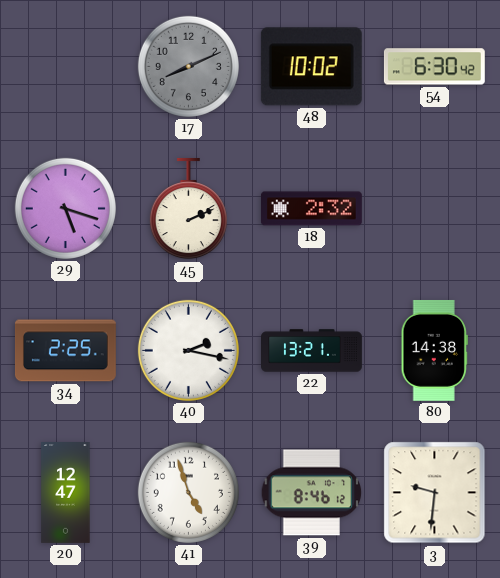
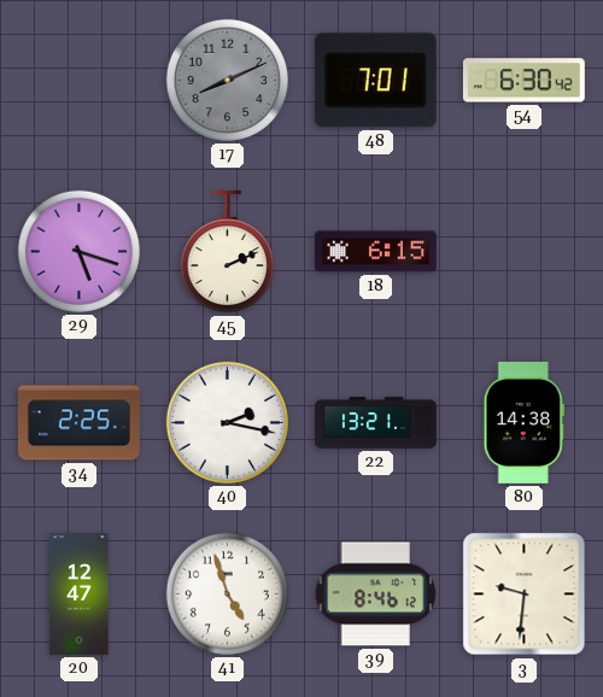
48: 10:02 -> 7:01 (375, 81)
18: 2:32 -> 6:15 (375, 252)
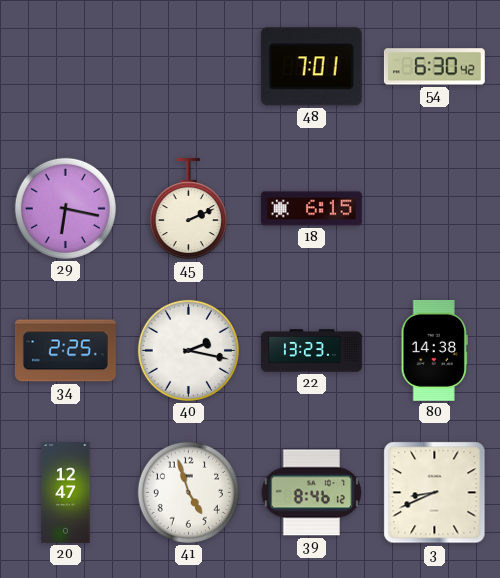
17: 8:11 -> none (227, 80)
29: 5:18 -> 6:17 (65, 208)
22: 13:21 -> 13:23 (312, 351)
3: 9:31 -> 8:41 (435, 493)
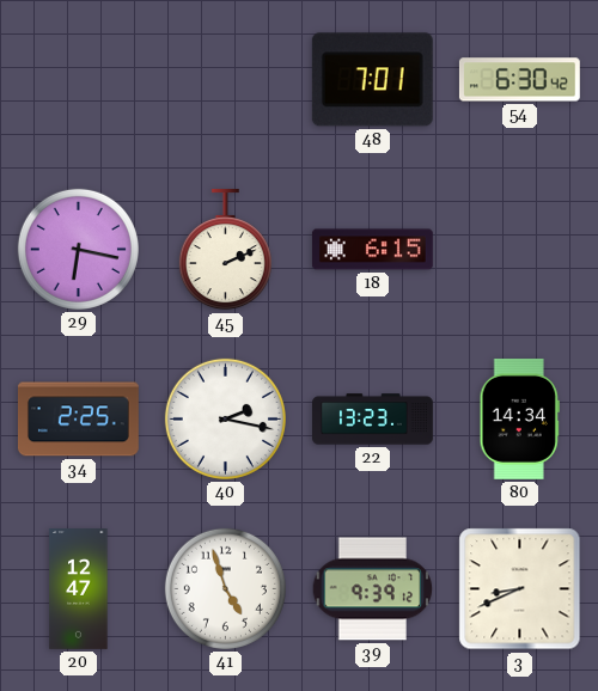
80: 14:38 -> 14:34 (519, 418)
39: 8:46 -> 9:39 (373, 589)
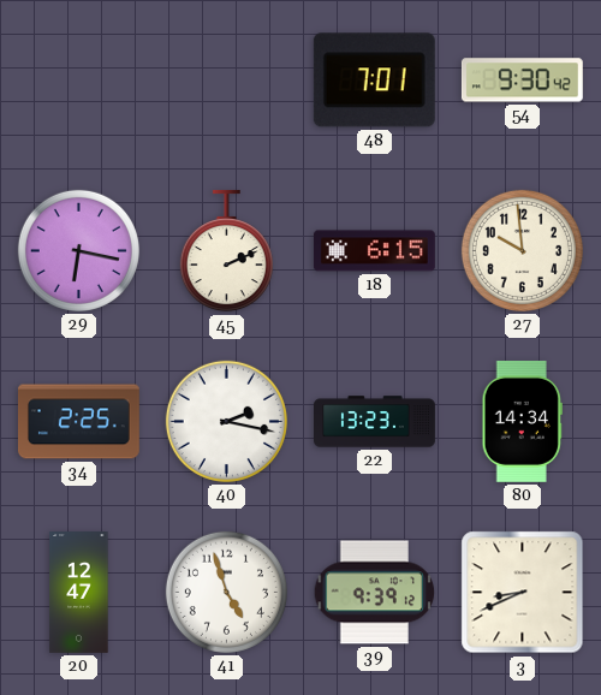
54: 6:30 -> 9:30 (522, 81)
27: none -> 9:59 (522, 250)
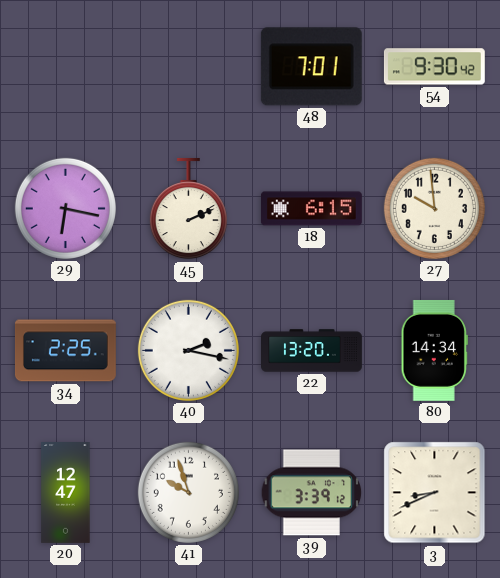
22: 13:23 -> 13:20 (312, 351)
41: 4:57 -> 9:57 (188, 492)
39: 9:39 -> 3:39 (312, 493)
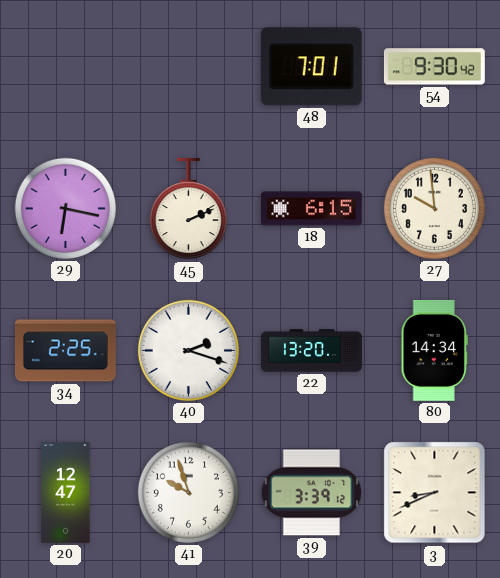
40: 2:17 -> 2:18 (188, 350)
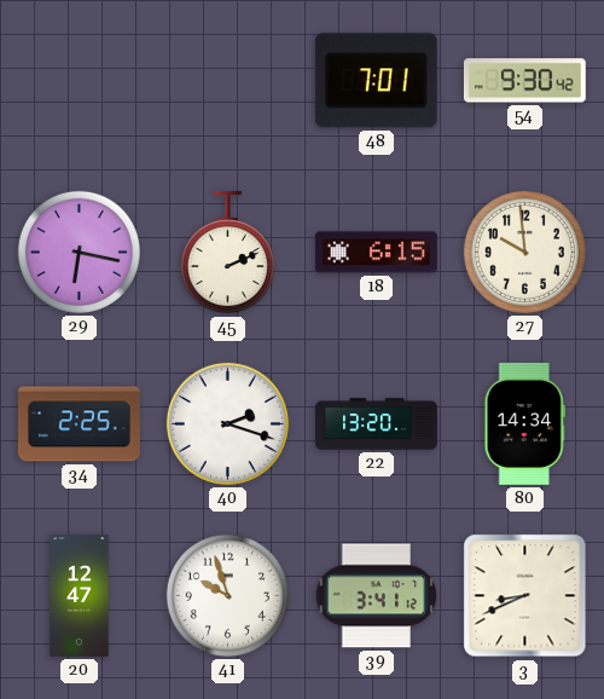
39: 3:39 -> 3:41 (377, 596)
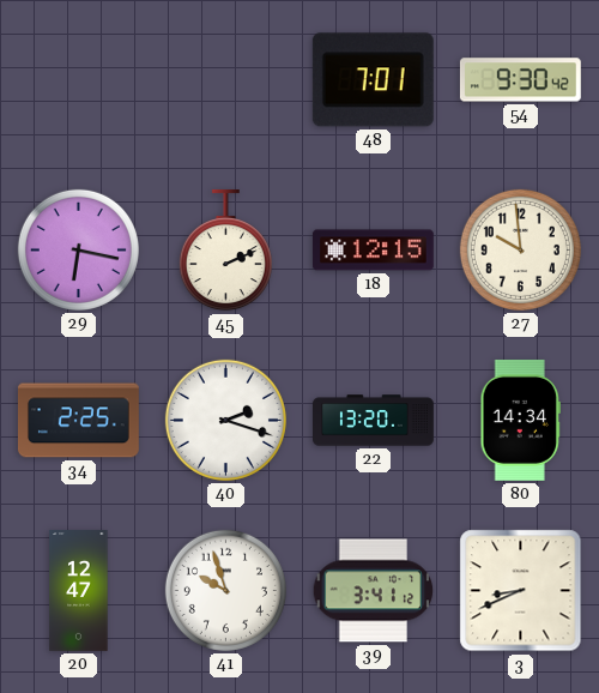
18: 6:15 -> 12:15 (373, 251)
